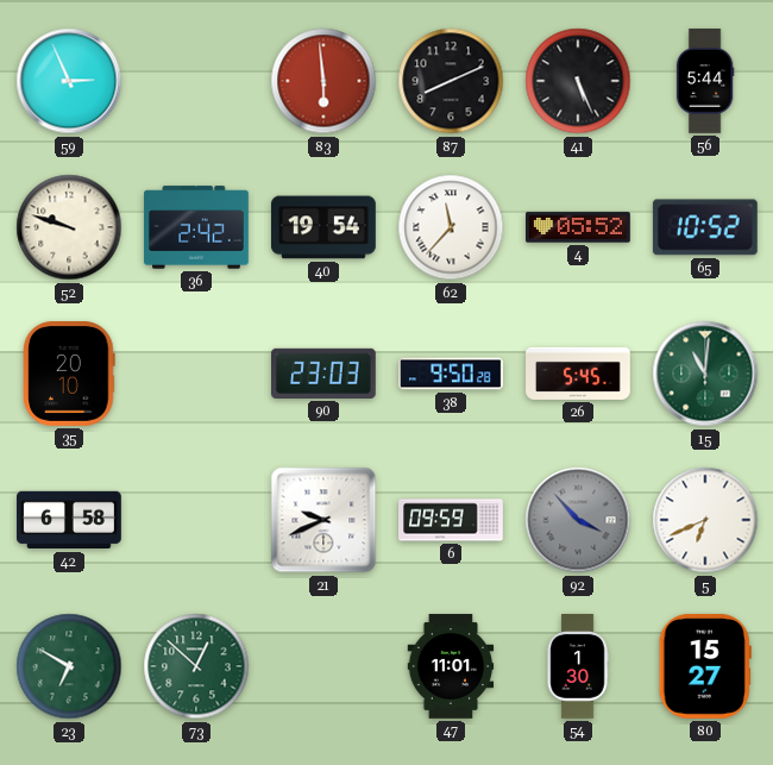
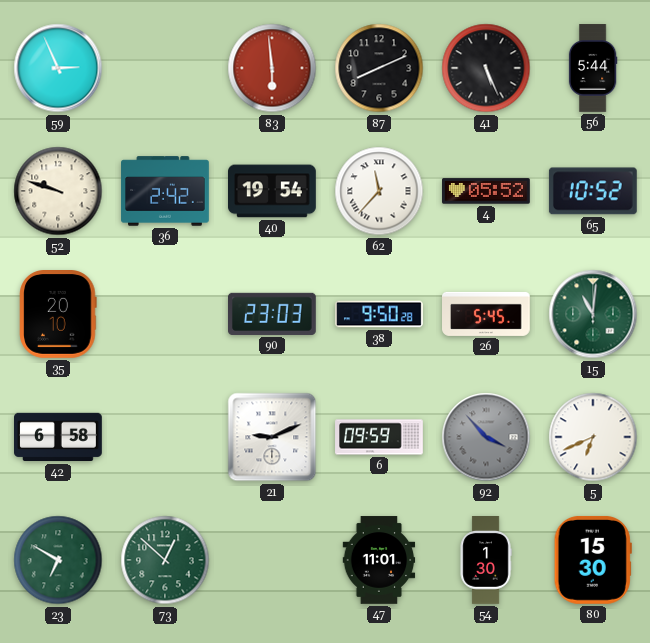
21: 9:41 -> 9:11 (272, 437)
80: 15:27 -> 15:30 (593, 560)
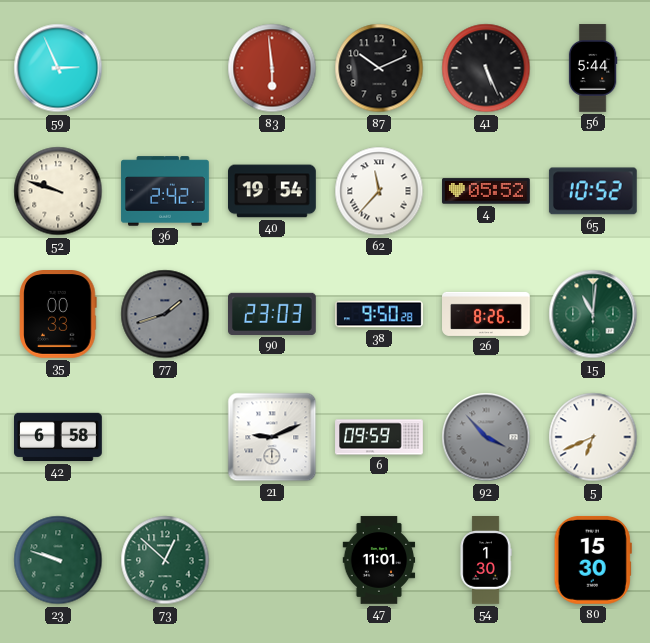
87: 8:11 -> 10:11 (379, 68)
35: 20:10 -> 00:33 (58, 315)
77: none -> 1:42 (165, 314)
26: 5:45 -> 8:26 (487, 314)
23: 6:50 -> 9:48 (58, 560)
